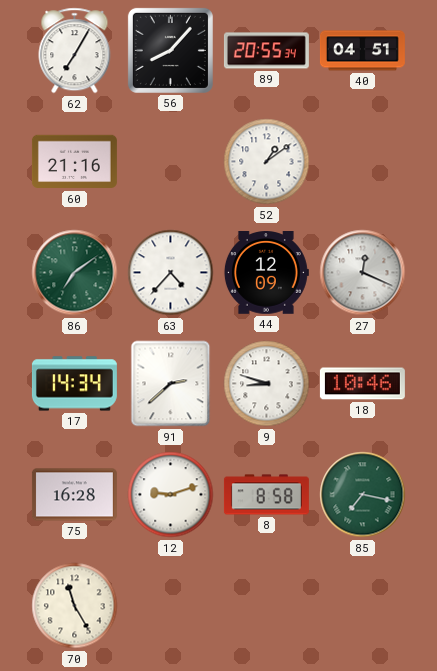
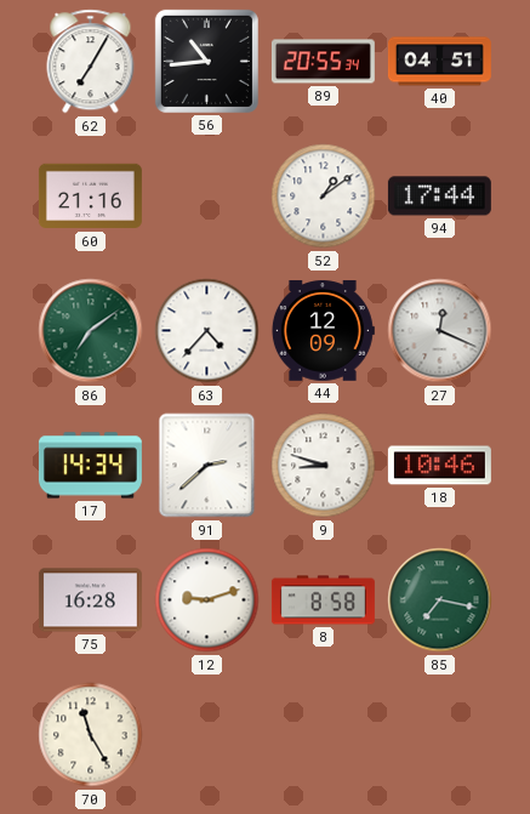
56: 8:07 -> 10:44 (206, 61)
94: none -> 17:44 (439, 197)
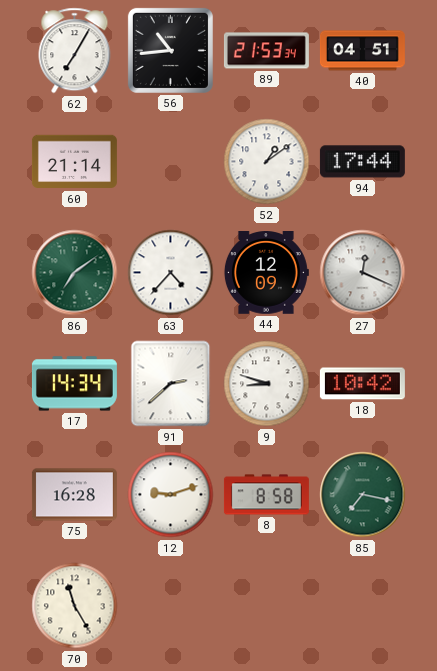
89: 20:55 -> 21:53 (266, 51)
60: 21:16 -> 21:14 (74, 162)
18: 10:46 -> 10:42 (362, 384)
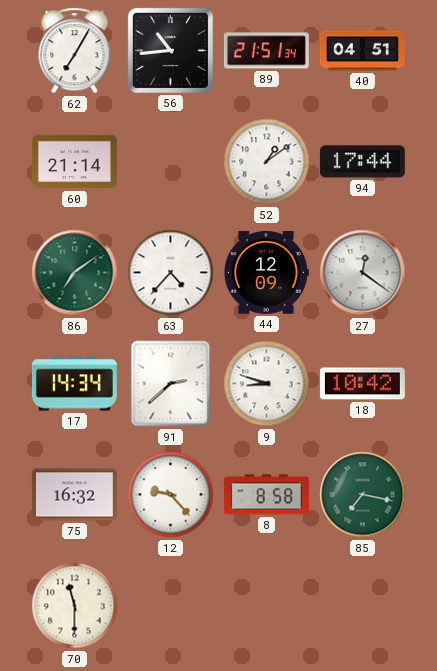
89: 21:53 -> 21:51 (266, 51)
27: 12:19 -> 12:21 (363, 273)
75: 16:28 -> 16:32 (74, 495)
12: 9:12 -> 9:23 (171, 495)
70: 11:25 -> 11:30 (75, 606)
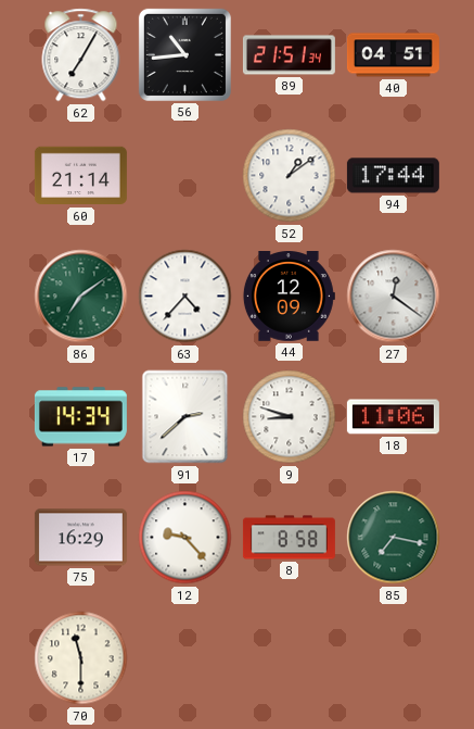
18: 10:42 -> 11:06 (393, 417)
75: 16:32 -> 16:29 (80, 538)
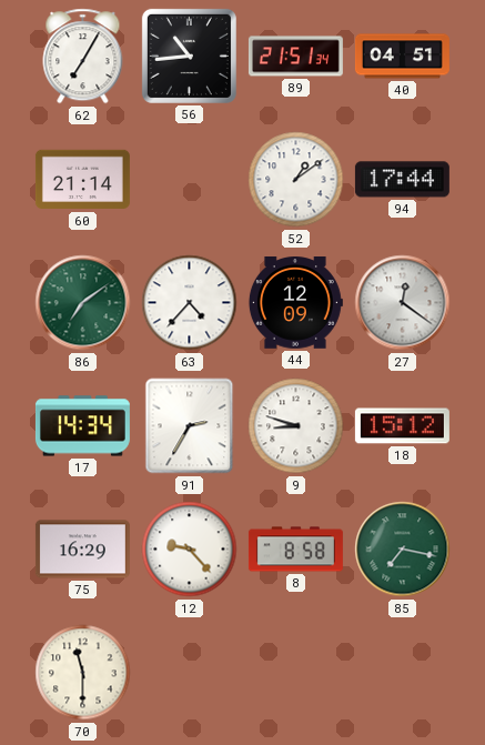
91: 2:38 -> 2:35 (190, 426)
18: 11:06 -> 15:12 (402, 426)
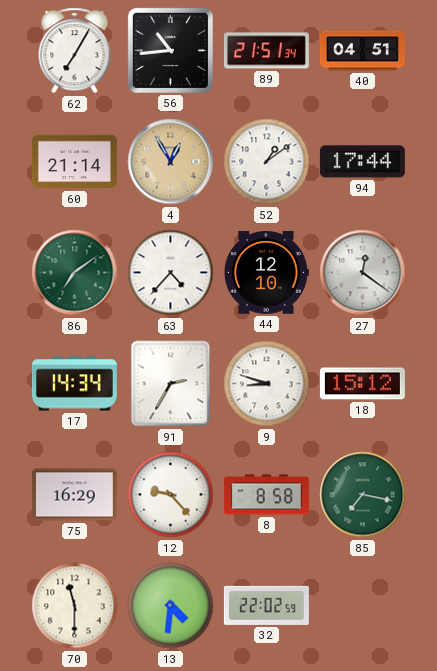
4: none -> 12:55 (171, 162)
44: 12:09 -> 12:10 (266, 273)
13: none -> 4:31 (171, 606)
32: none -> 22:02 (266, 605)
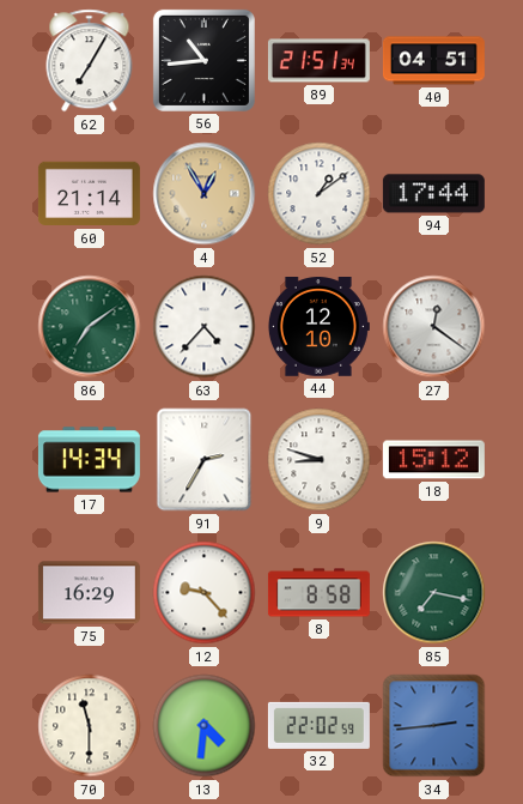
34: none -> 2:44 (434, 726)
